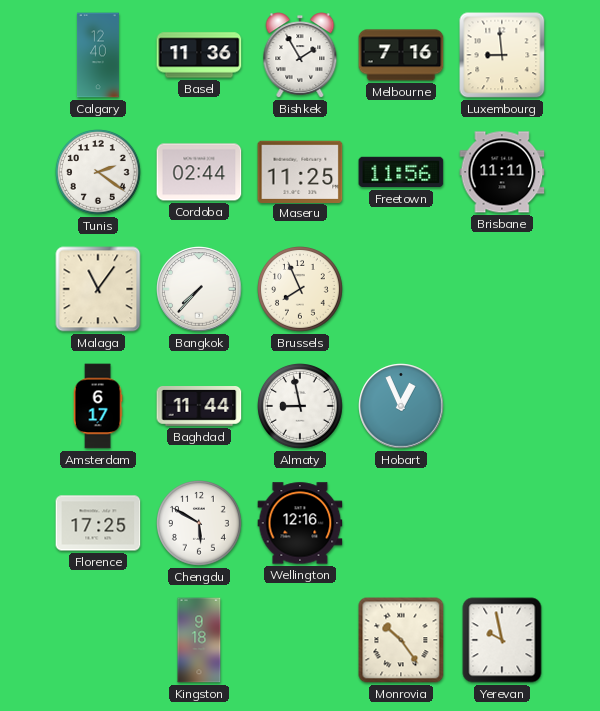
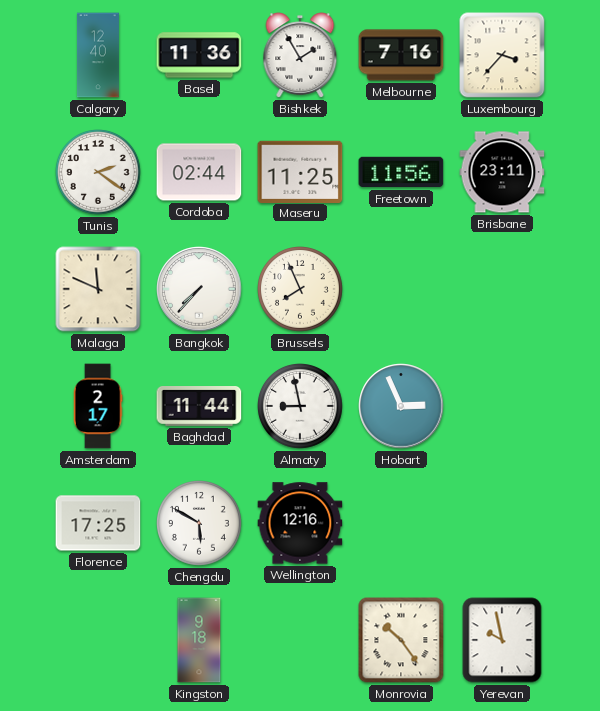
Luxembourg: 8:59 -> 3:37 (502, 55)
Brisbane: 11:11 -> 23:11 (502, 172)
Malaga: 11:06 -> 11:49 (98, 289)
Amsterdam: 6:17 -> 2:17 (98, 406)
Hobart: 12:56 -> 2:56 (401, 406)
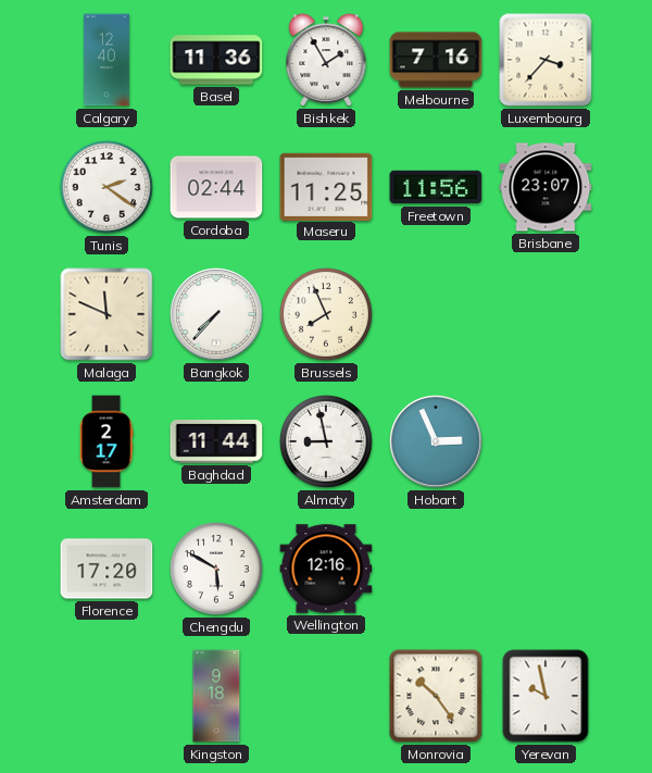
Brisbane: 23:11 -> 23:07 (546, 187)
Florence: 17:25 -> 17:20 (106, 569)
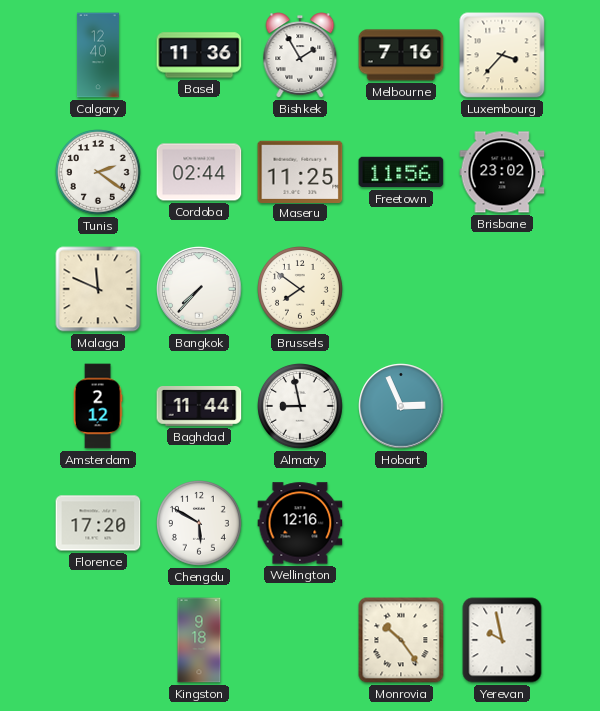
Brisbane: 23:07 -> 23:02 (502, 172)
Brussels: 7:56 -> 7:51 (301, 290)
Amsterdam: 2:17 -> 2:12 (98, 406)
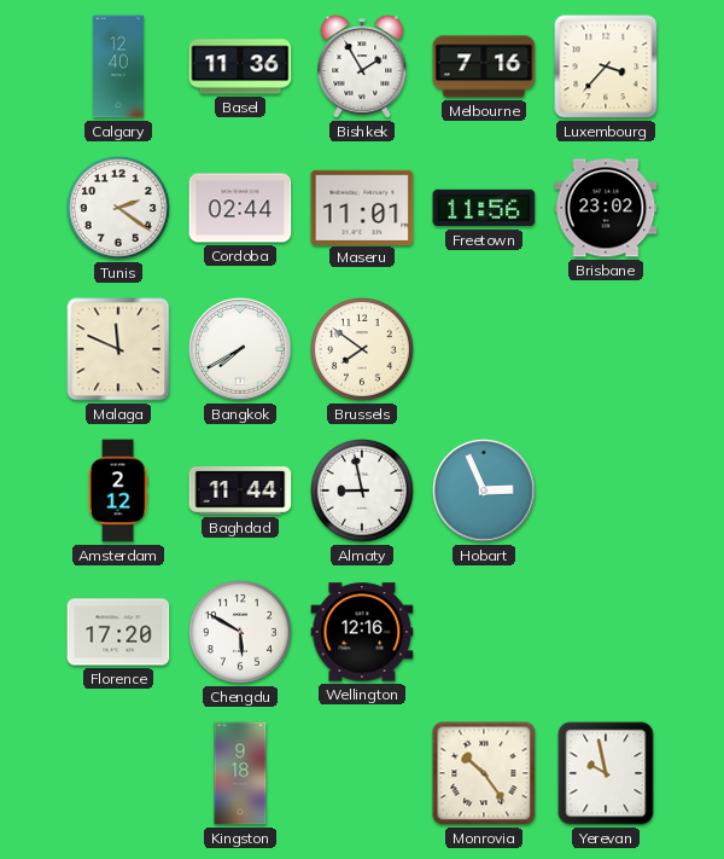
Maseru: 11:25 -> 11:01 (362, 207)
Bangkok: 7:37 -> 7:40 (240, 349)
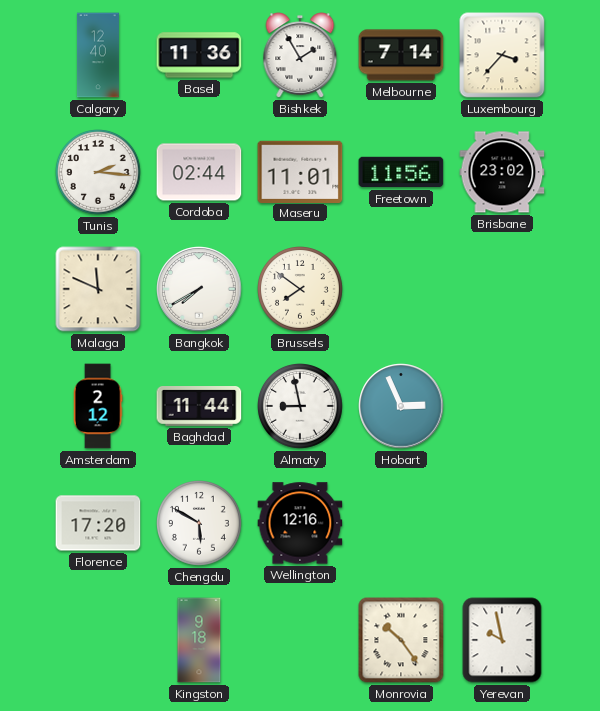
Melbourne: 7:16 -> 7:14 (401, 55)
Tunis: 2:21 -> 2:16 (99, 173)
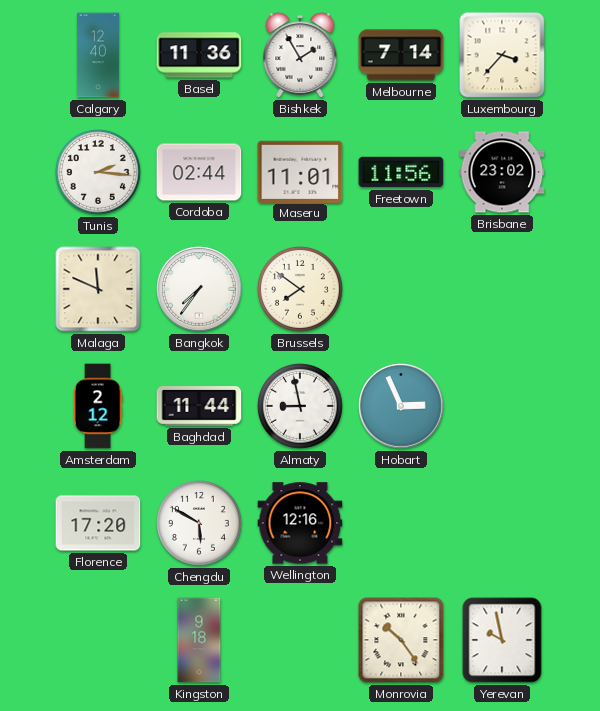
Bangkok: 7:40 -> 7:36 (199, 289)
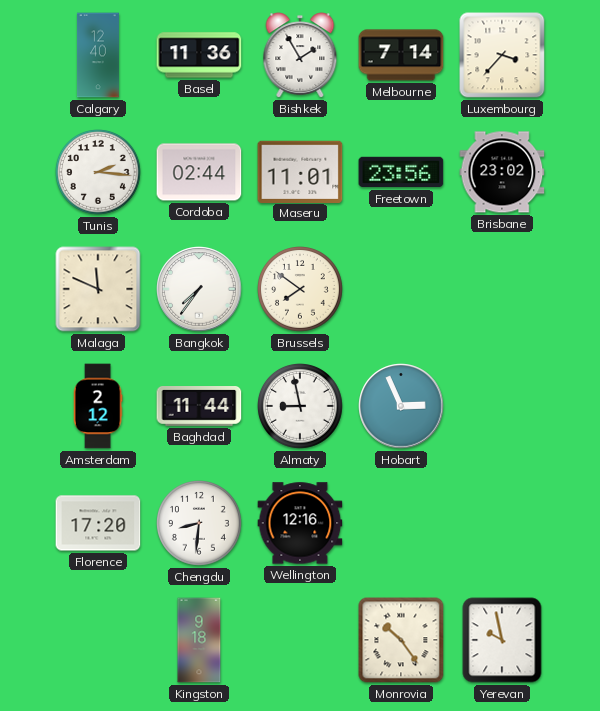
Freetown: 11:56 -> 23:56 (401, 172)
Chengdu: 5:50 -> 8:31 (200, 524)
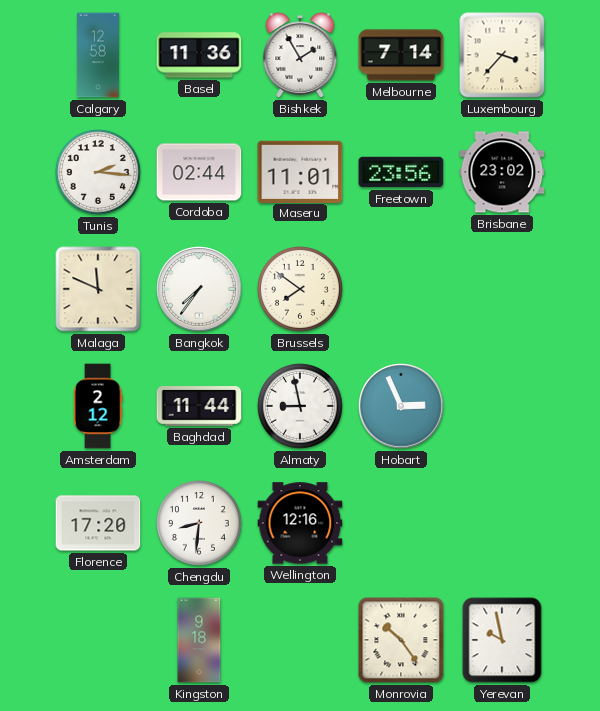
Calgary: 12:40 -> 12:58 (98, 55)
